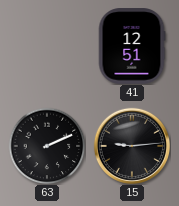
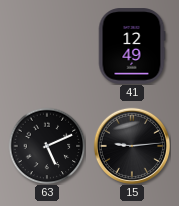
41: 12:51 -> 12:49 (132, 46)
63: 2:11 -> 5:11 (47, 146)
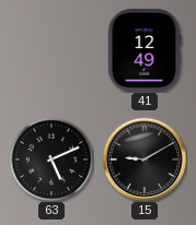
15: 9:14 -> 9:10 (143, 158)
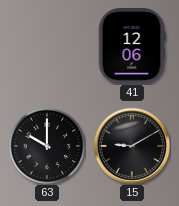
41: 12:49 -> 12:06 (132, 46)
63: 5:11 -> 10:00 (47, 146)
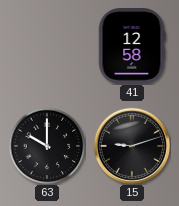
41: 12:06 -> 12:58 (132, 46)
15: 9:10 -> 9:12 (131, 145)
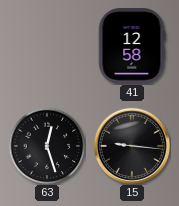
63: 10:00 -> 12:27 (47, 146)
15: 9:12 -> 9:16 (131, 145)
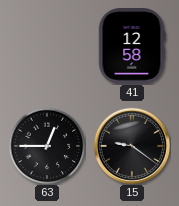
63: 12:27 -> 12:45 (47, 146)
15: 9:16 -> 9:21 (131, 145)
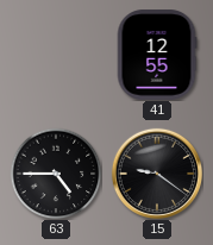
41: 12:58 -> 12:55 (157, 55)
63: 12:45 -> 4:45 (56, 174)
